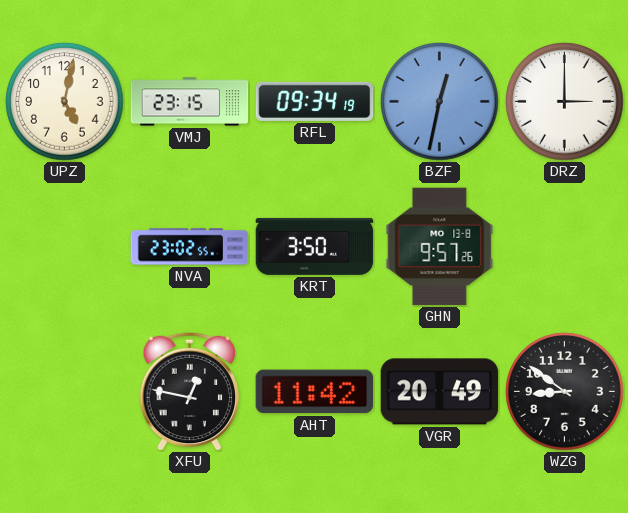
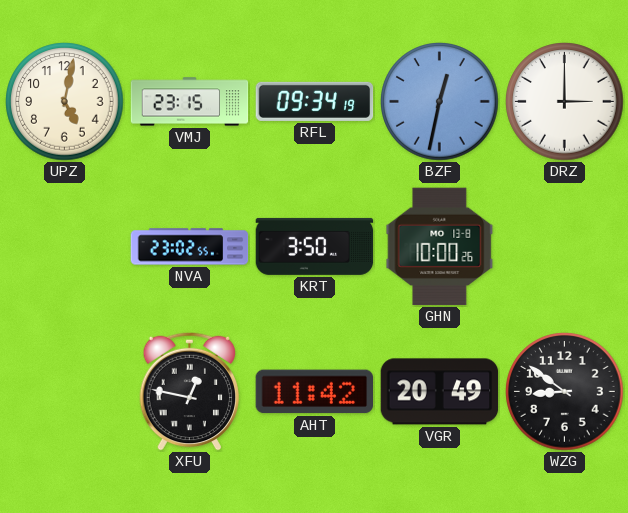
GHN: 9:57 -> 10:00 (440, 247)
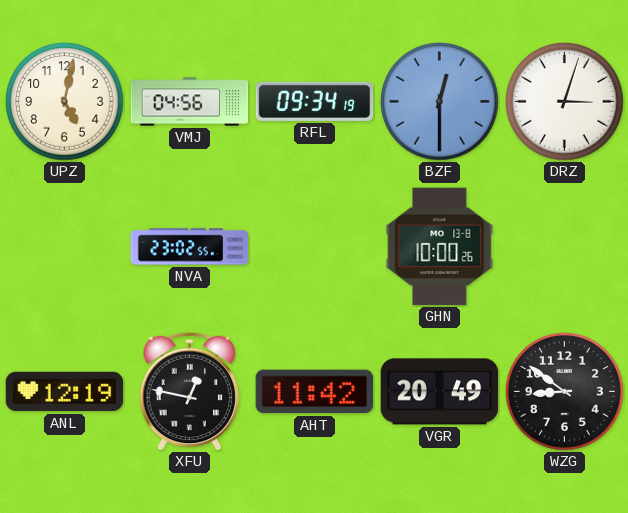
VMJ: 23:15 -> 04:56 (190, 102)
BZF: 12:32 -> 12:30 (440, 102)
DRZ: 3:00 -> 3:03 (565, 102)
KRT: 3:50 -> none (315, 246)
ANL: none -> 12:19 (65, 392)
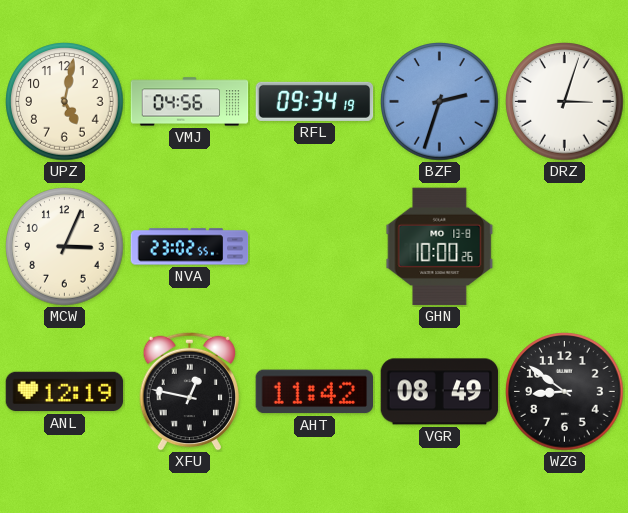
BZF: 12:30 -> 2:33 (440, 102)
MCW: none -> 3:04 (65, 247)
VGR: 20:49 -> 08:49 (440, 392)
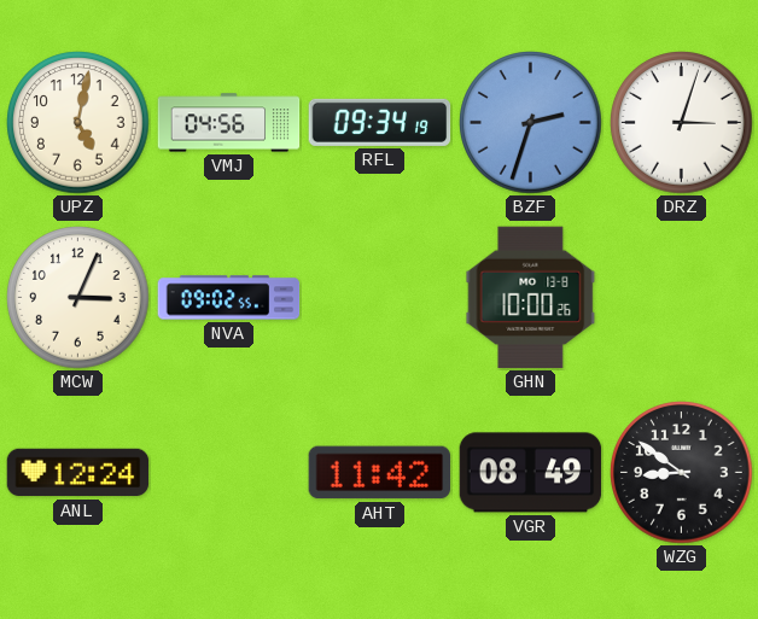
NVA: 23:02 -> 09:02 (229, 298)
ANL: 12:19 -> 12:24 (78, 473)
XFU: 12:47 -> none (189, 391)
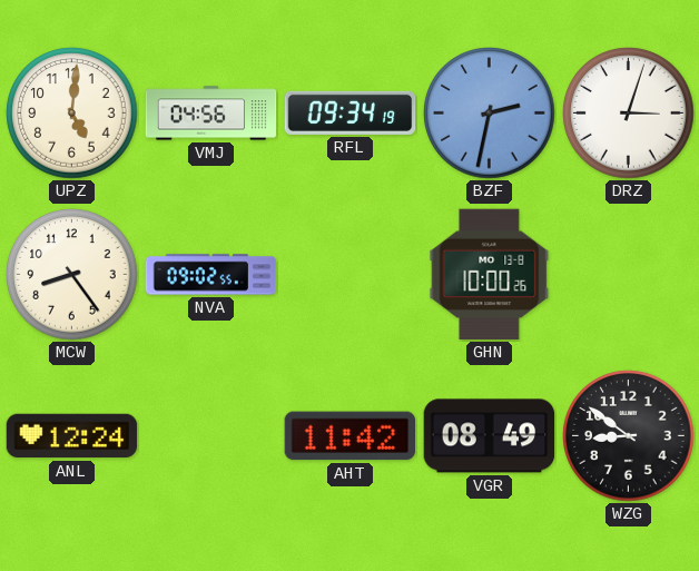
UPZ: 5:02 -> 5:01 (72, 114)
BZF: 2:33 -> 2:32 (490, 114)
MCW: 3:04 -> 8:24 (72, 275)
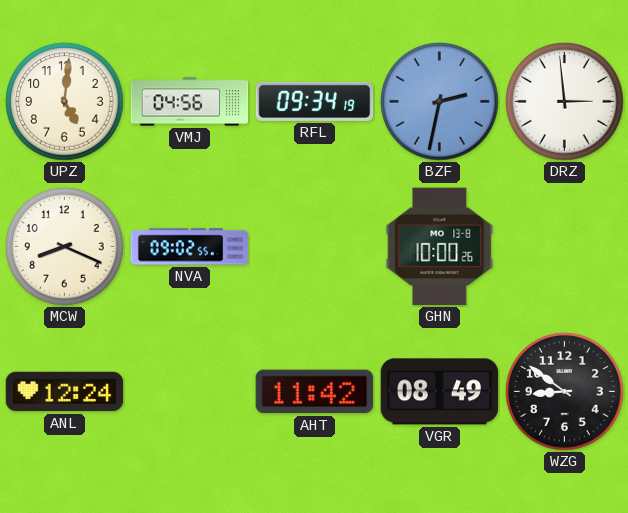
DRZ: 3:03 -> 2:59 (565, 102)
MCW: 8:24 -> 8:19 (65, 247)
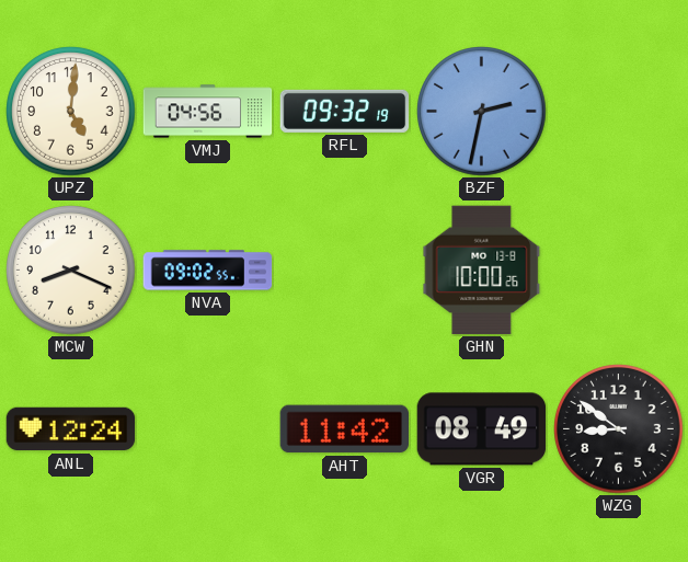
RFL: 09:34 -> 09:32 (345, 111)
DRZ: 2:59 -> none (565, 102)
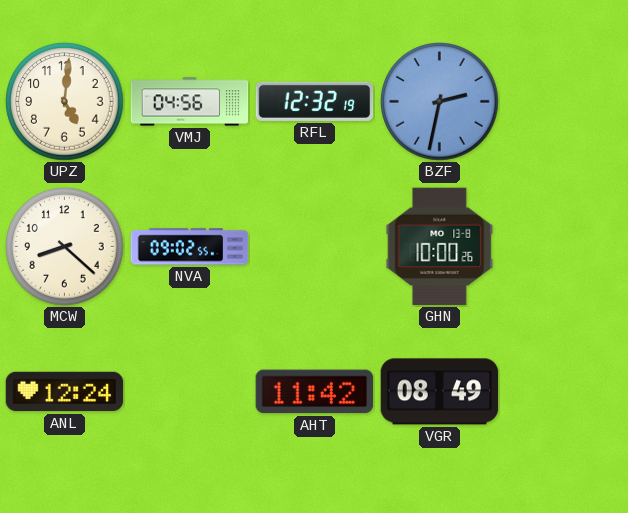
RFL: 09:32 -> 12:32 (315, 101)
MCW: 8:19 -> 8:22 (65, 247)
WZG: 8:51 -> none (619, 429)
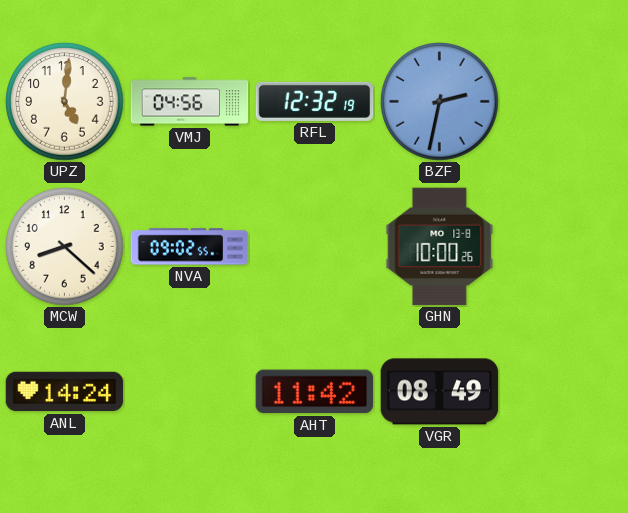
ANL: 12:24 -> 14:24 (65, 392)
